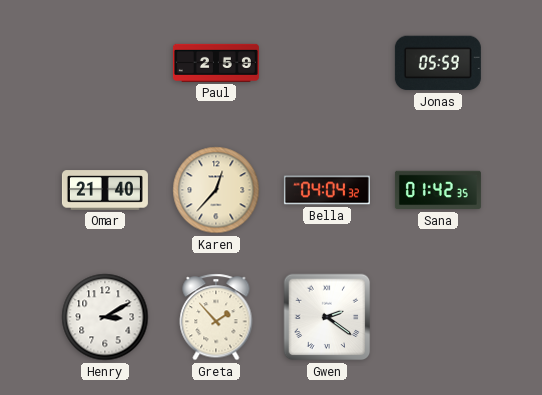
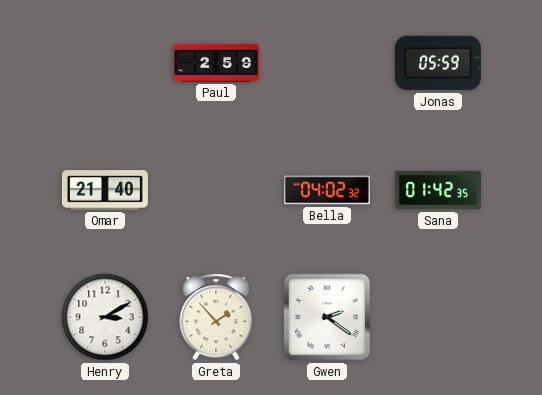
Karen: 12:37 -> none (216, 190)
Bella: 04:04 -> 04:02 (327, 190)
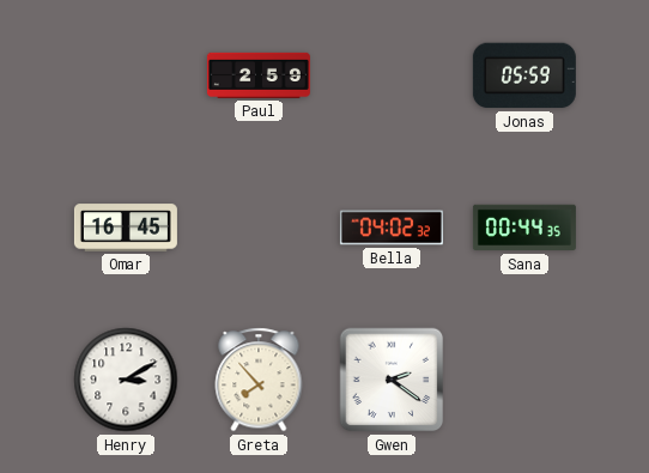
Omar: 21:40 -> 16:45 (126, 228)
Sana: 01:42 -> 00:44 (524, 228)
Greta: 1:53 -> 7:53 (259, 380)
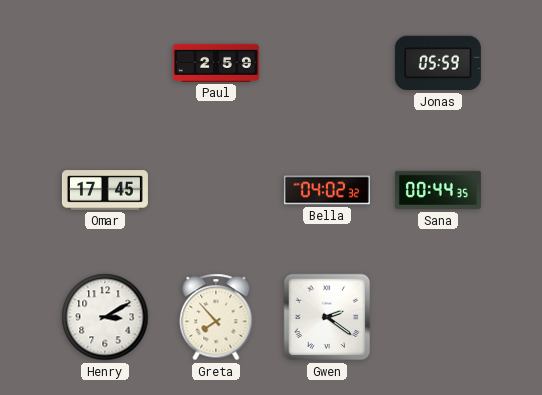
Omar: 16:45 -> 17:45 (105, 190)
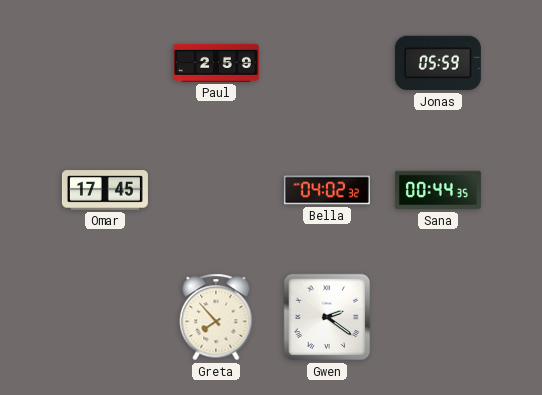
Henry: 3:10 -> none (105, 317)
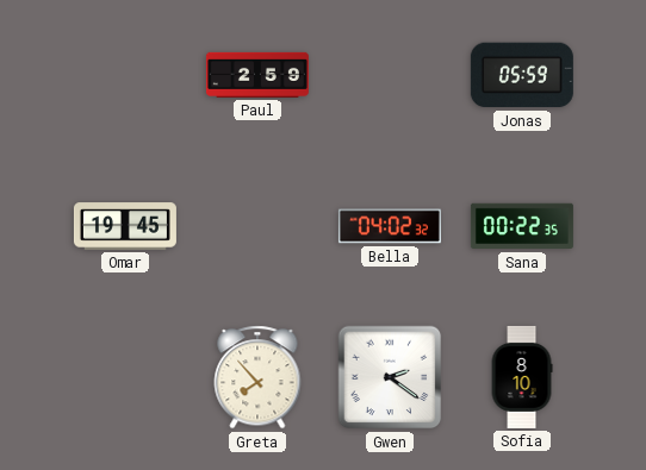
Omar: 17:45 -> 19:45 (125, 226)
Sana: 00:44 -> 00:22 (522, 226)
Sofia: none -> 8:10 (522, 377)
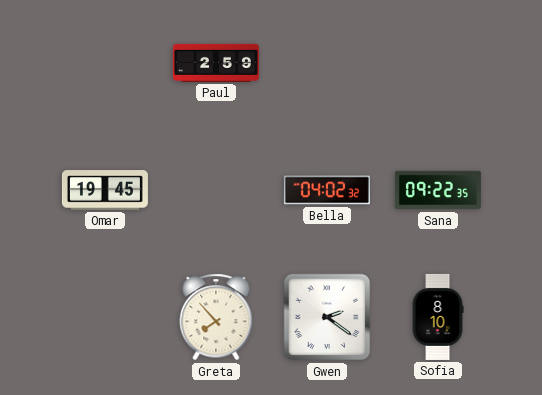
Jonas: 05:59 -> none (522, 75)
Sana: 00:22 -> 09:22 (438, 190)
